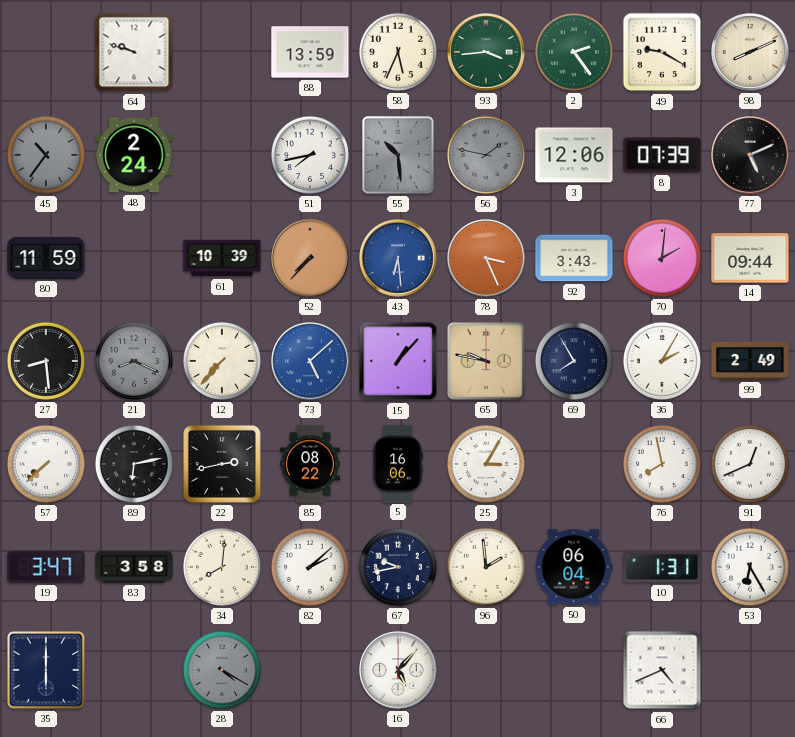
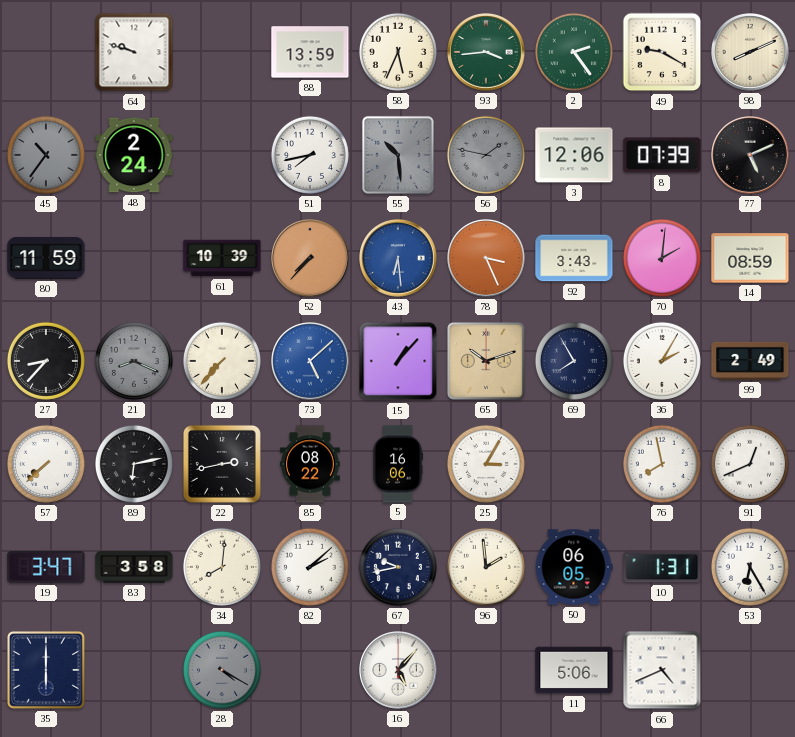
14: 09:44 -> 08:59 (750, 258)
27: 8:29 -> 8:37 (46, 361)
65: 9:47 -> 10:12 (487, 362)
50: 06:04 -> 06:05 (574, 567)
11: none -> 5:06 (574, 670)
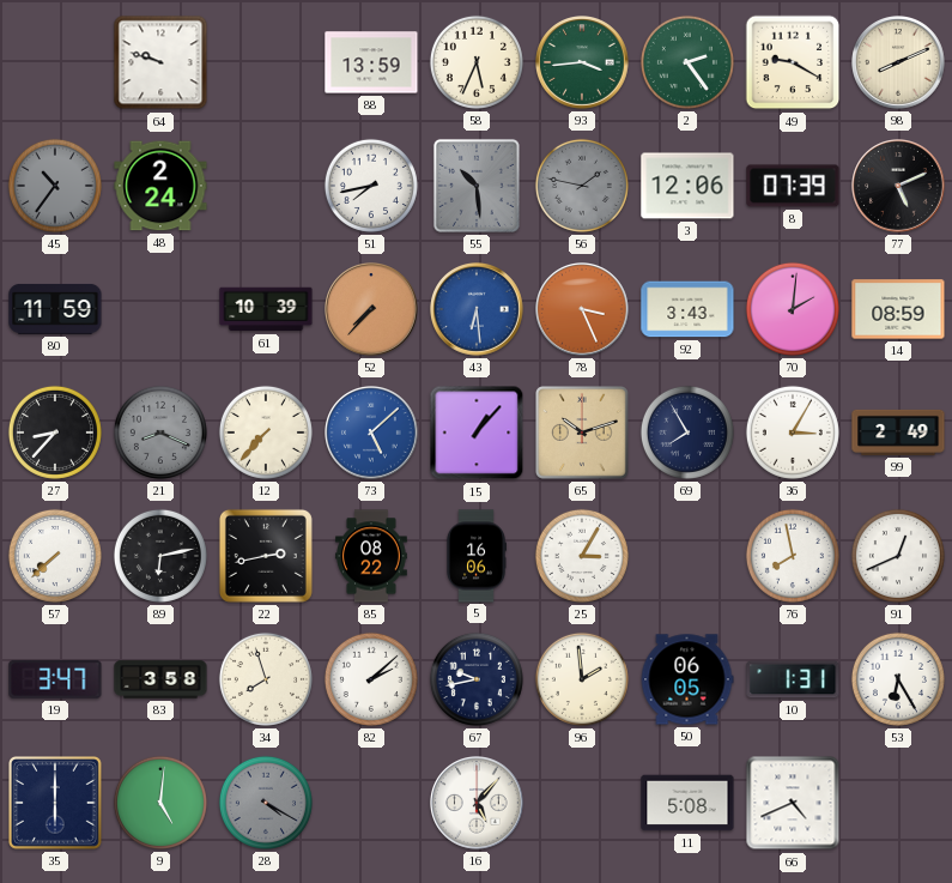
36: 2:05 -> 3:05 (793, 433)
34: 8:01 -> 7:57 (266, 679)
9: none -> 5:01 (160, 803)
11: 5:06 -> 5:08 (687, 803)
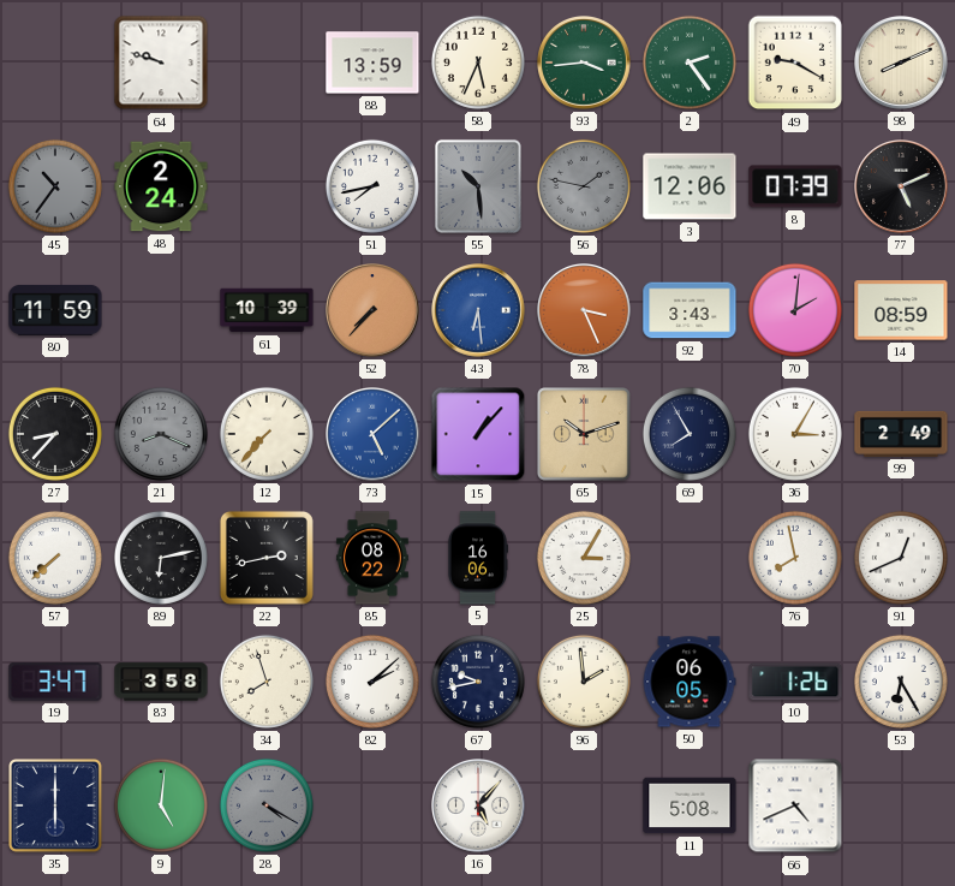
10: 1:31 -> 1:26 (795, 682)
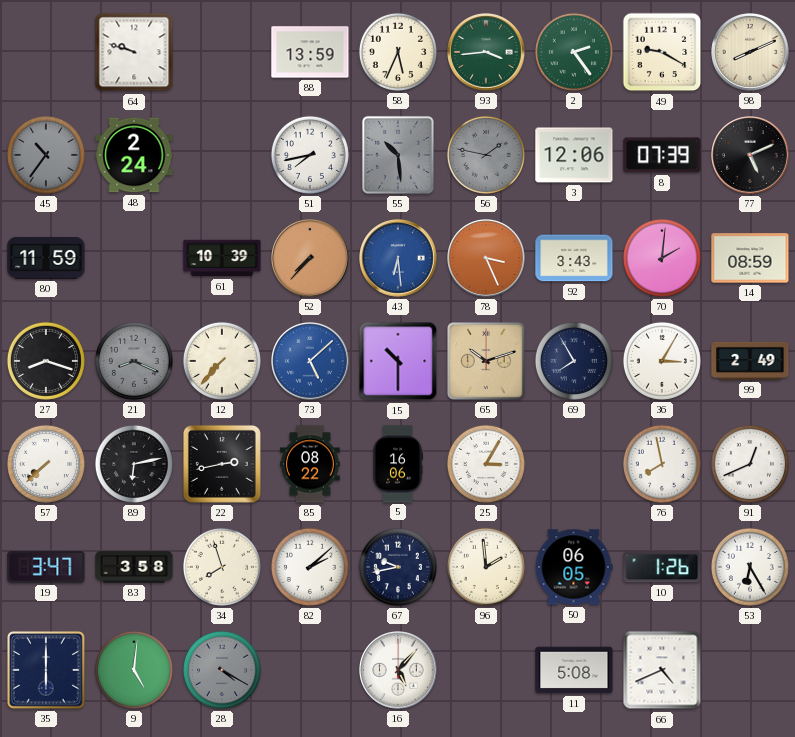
27: 8:37 -> 8:18 (46, 361)
15: 1:07 -> 10:30 (398, 361)
